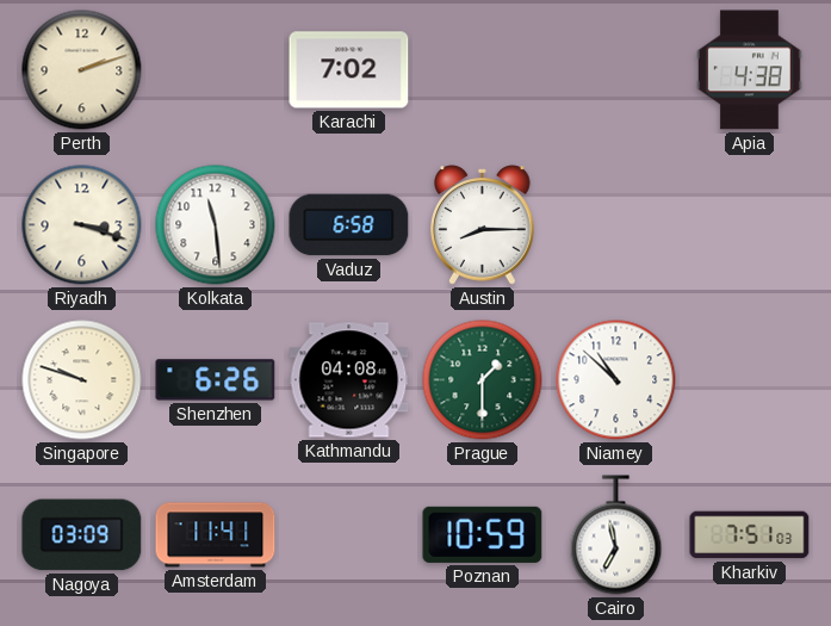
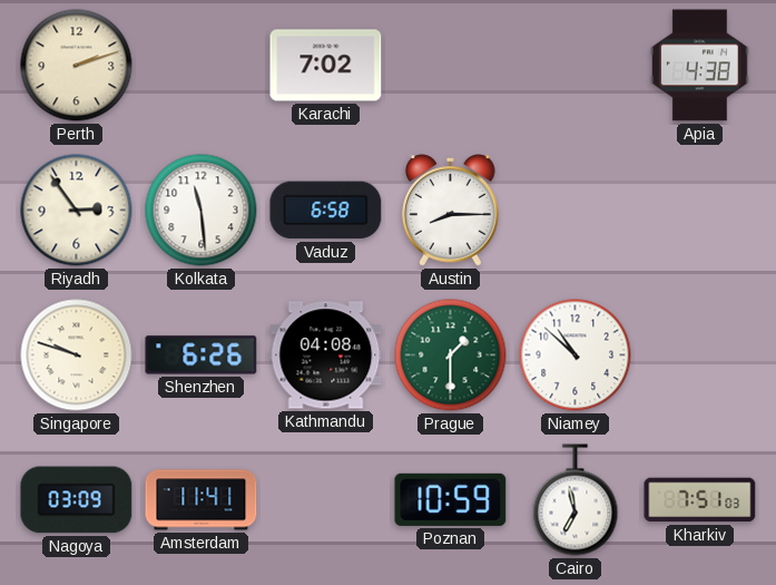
Riyadh: 3:18 -> 2:54 (77, 211)
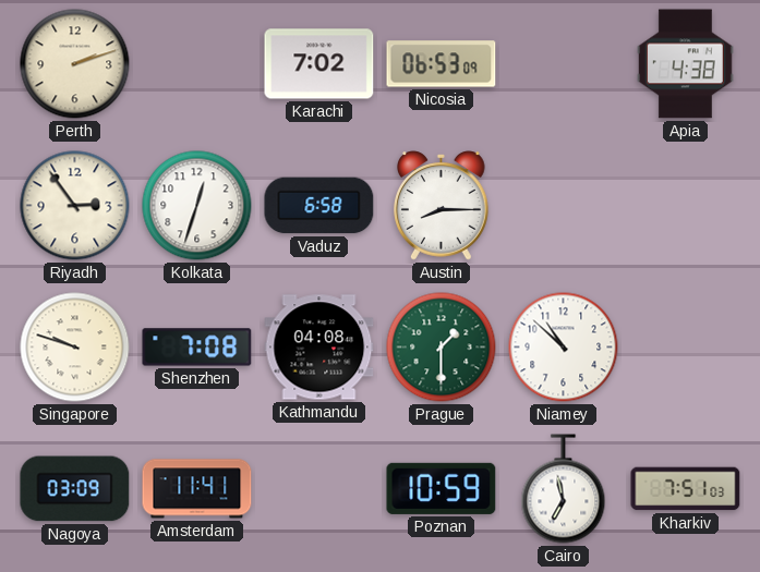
Nicosia: none -> 06:53 (442, 64)
Kolkata: 11:29 -> 12:33 (197, 206)
Shenzhen: 6:26 -> 7:08 (197, 348)
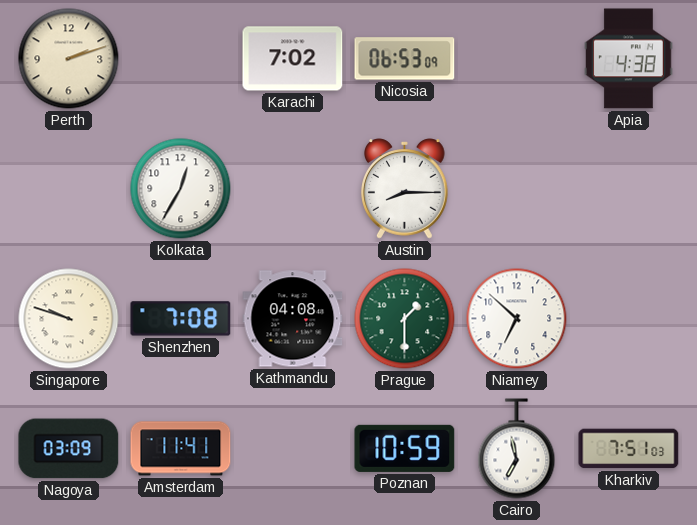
Riyadh: 2:54 -> none (75, 206)
Kolkata: 12:33 -> 12:35 (181, 189)
Vaduz: 6:58 -> none (319, 206)
Niamey: 10:52 -> 6:52 (517, 319)
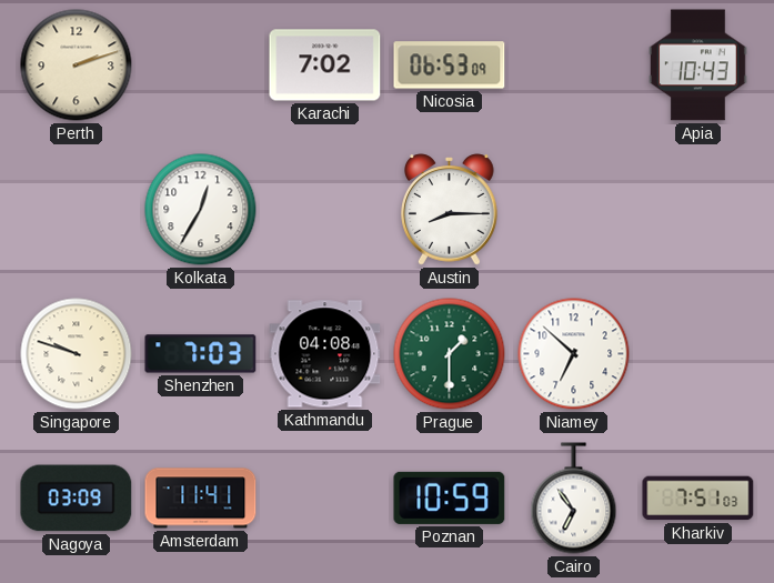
Apia: 4:38 -> 10:43 (698, 66)
Shenzhen: 7:08 -> 7:03 (201, 354)
Cairo: 6:58 -> 6:54 (574, 499)
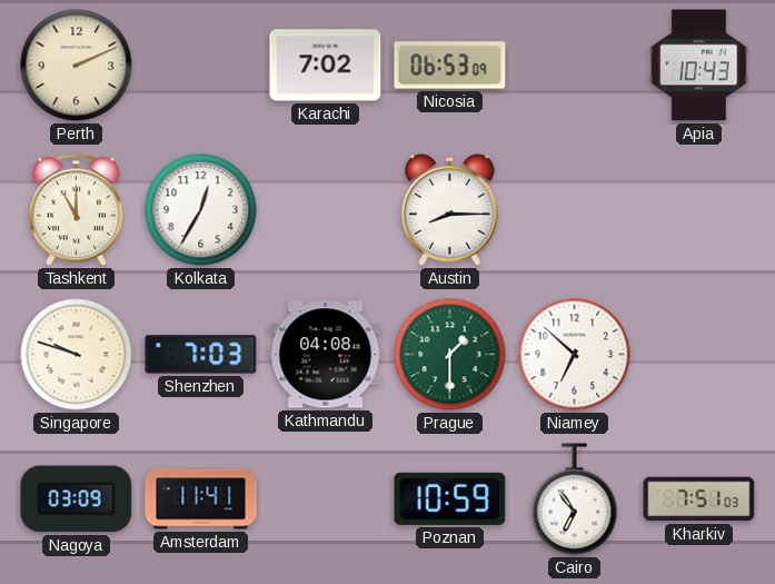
Perth: 2:12 -> 2:11 (77, 66)
Tashkent: none -> 11:00 (76, 210)
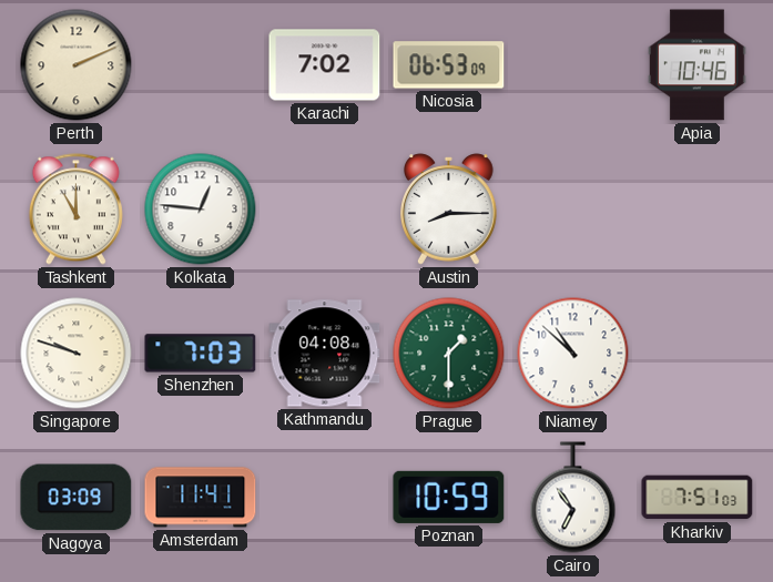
Apia: 10:43 -> 10:46 (698, 65)
Kolkata: 12:35 -> 12:46 (201, 210)
Niamey: 6:52 -> 10:52 (573, 354)
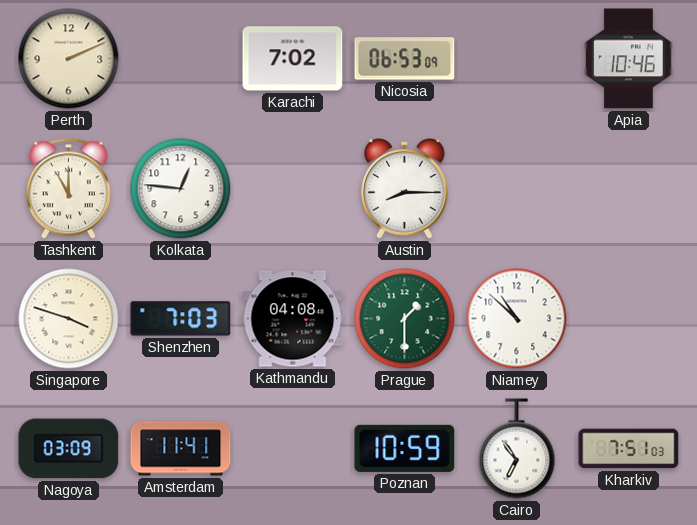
Singapore: 9:48 -> 3:48 (69, 319)
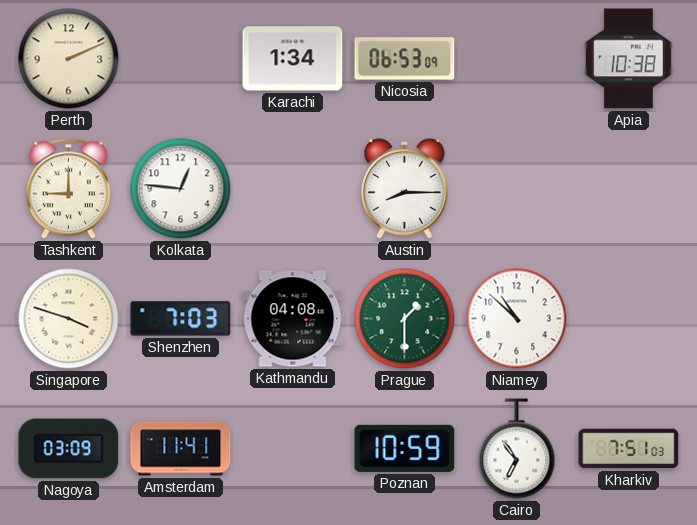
Karachi: 7:02 -> 1:34 (293, 59)
Apia: 10:46 -> 10:38 (629, 59)
Tashkent: 11:00 -> 9:00 (68, 189)
